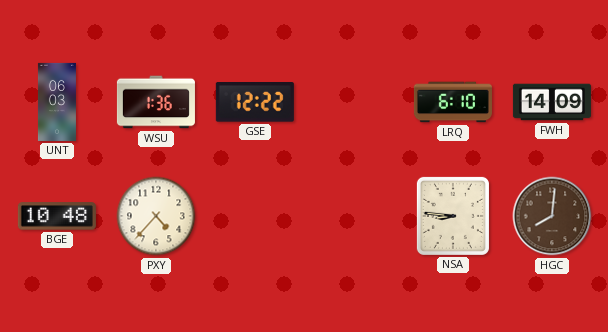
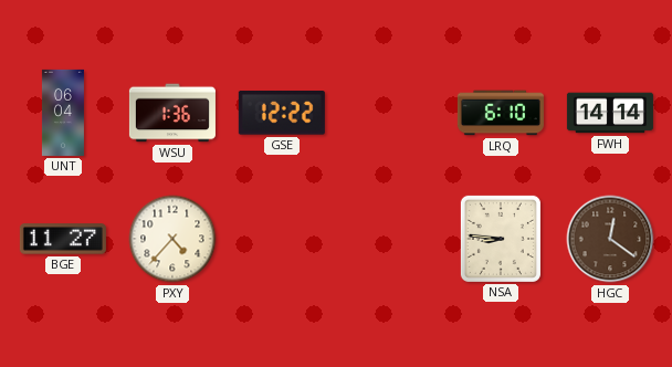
UNT: 06:03 -> 06:04 (63, 113)
FWH: 14:09 -> 14:14 (610, 113)
BGE: 10:48 -> 11:27 (63, 239)
HGC: 8:01 -> 12:21 (610, 239)
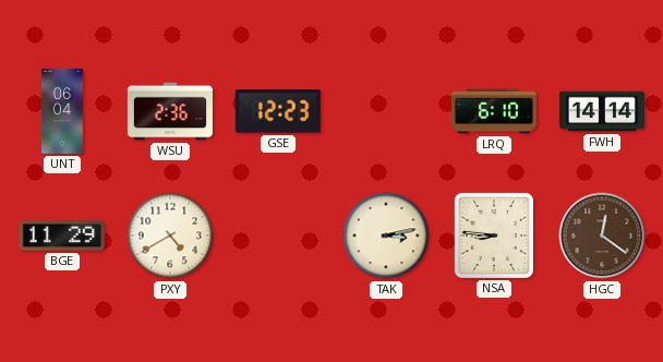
WSU: 1:36 -> 2:36 (170, 111)
GSE: 12:22 -> 12:23 (278, 111)
BGE: 11:27 -> 11:29 (62, 236)
PXY: 4:37 -> 4:40 (170, 236)
TAK: none -> 3:13 (386, 236)
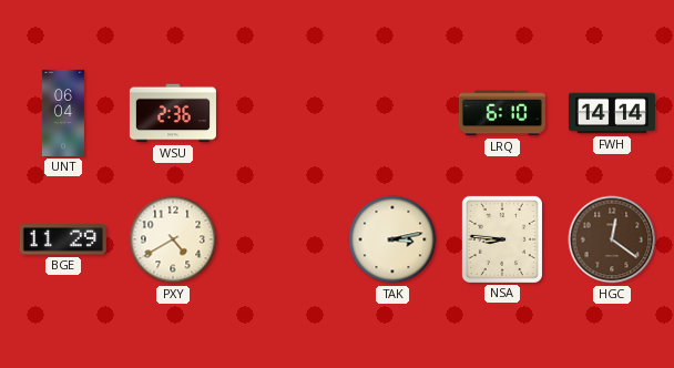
GSE: 12:23 -> none (278, 111)
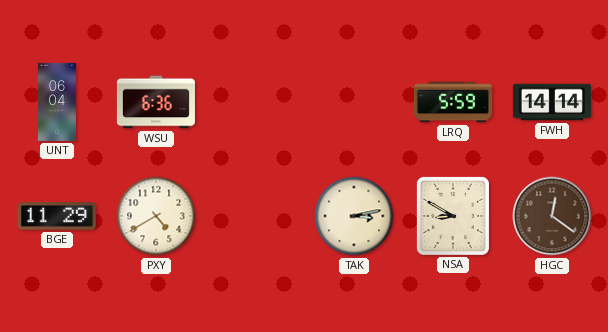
WSU: 2:36 -> 6:36 (156, 102)
LRQ: 6:10 -> 5:59 (453, 102)
NSA: 8:46 -> 8:50 (453, 216)
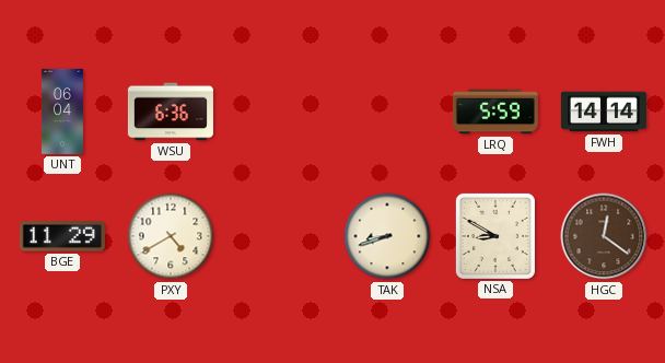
TAK: 3:13 -> 8:42 (387, 236)
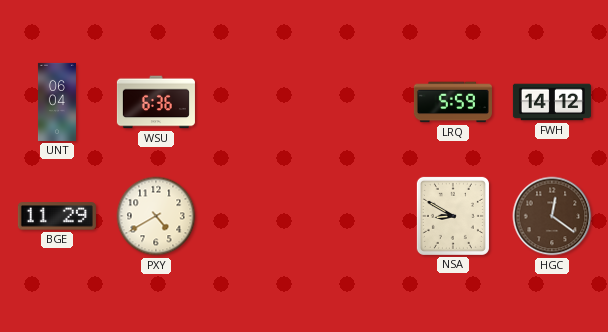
FWH: 14:14 -> 14:12 (552, 102)
TAK: 8:42 -> none (387, 236)
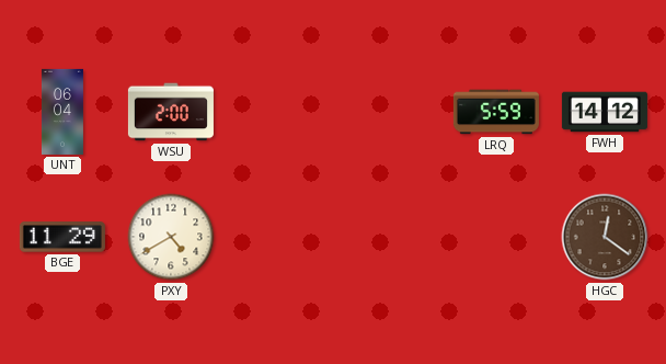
WSU: 6:36 -> 2:00 (171, 112)
NSA: 8:50 -> none (453, 216)
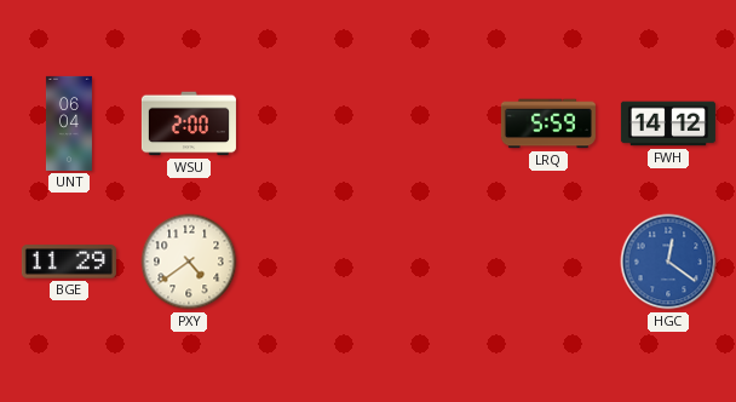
PXY: 4:40 -> 4:39 (189, 262)
HGC dial: brown -> blue (668, 262)
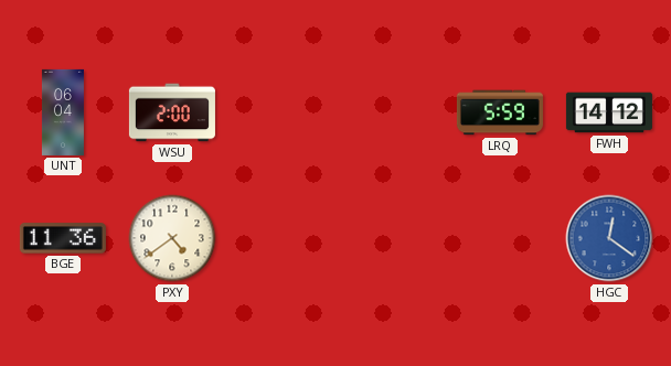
BGE: 11:29 -> 11:36 (63, 238)
